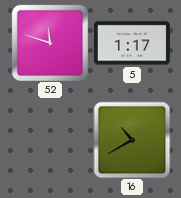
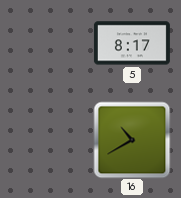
52: 11:48 -> none (50, 43)
5: 1:17 -> 8:17 (132, 43)
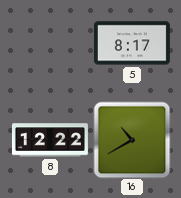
8: none -> 12:22 (50, 140)
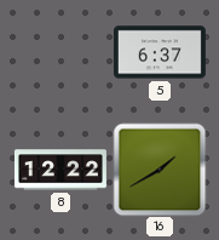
5: 8:17 -> 6:37 (160, 52)
16: 10:40 -> 1:40 (160, 170)
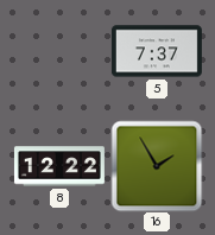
5: 6:37 -> 7:37 (157, 51)
16: 1:40 -> 1:55 (157, 166)
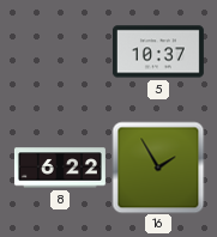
5: 7:37 -> 10:37 (158, 51)
8: 12:22 -> 6:22 (60, 168)
